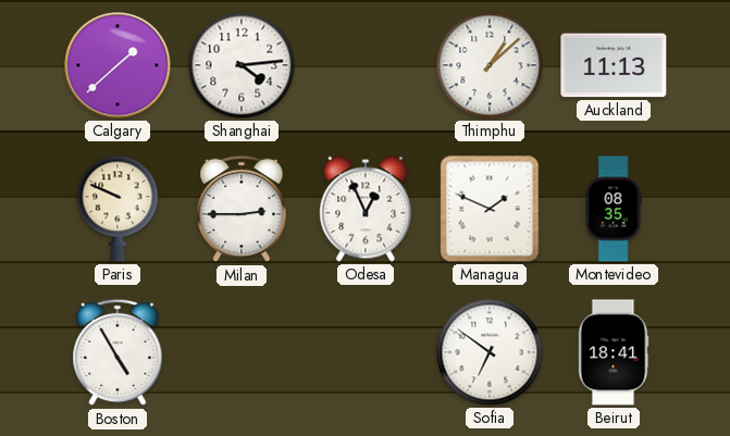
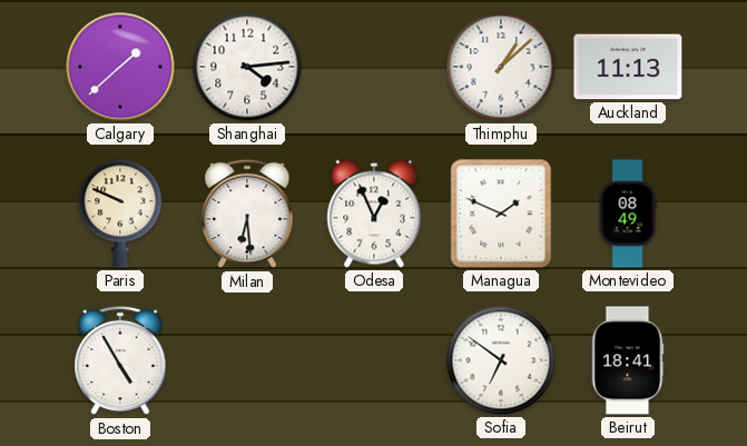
Milan: 2:45 -> 6:29 (247, 214)
Montevideo: 08:35 -> 08:49 (628, 214)
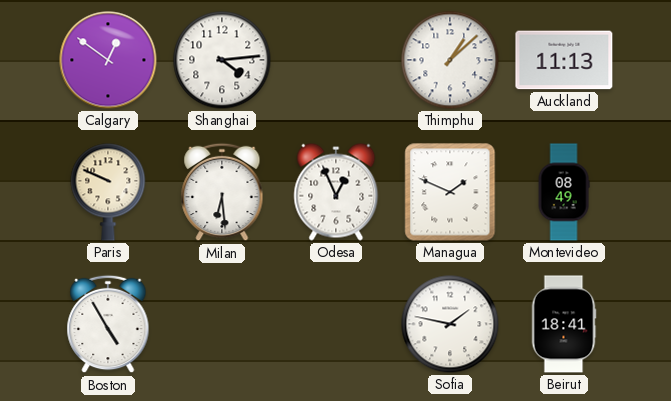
Calgary: 1:38 -> 12:51 (108, 60)
Sofia: 6:51 -> 1:47 (450, 324)
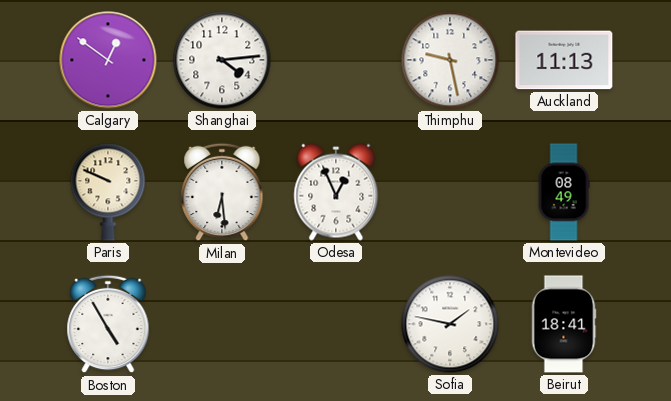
Thimphu: 1:08 -> 9:28 (450, 60)
Managua: 1:49 -> none (450, 192)
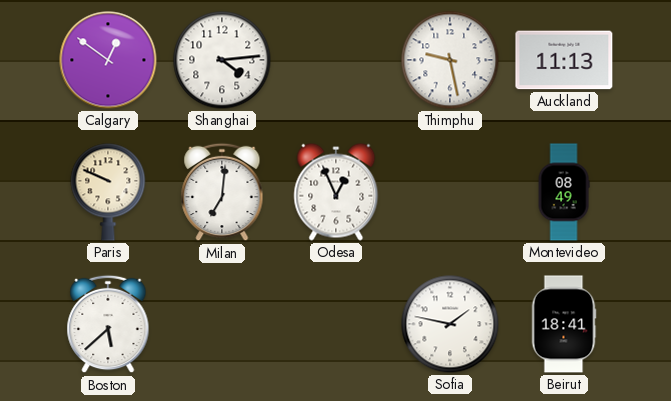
Milan: 6:29 -> 7:01 (222, 192)
Boston: 4:55 -> 5:38 (108, 324)
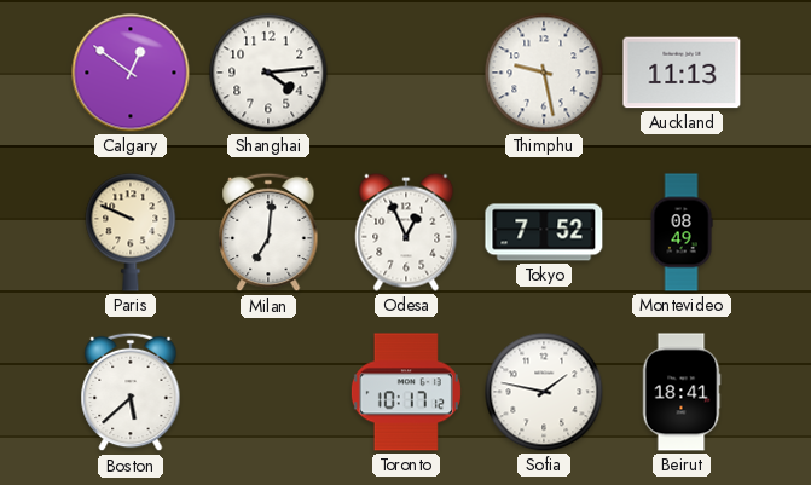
Tokyo: none -> 7:52 (544, 232)
Toronto: none -> 10:17 (406, 392)
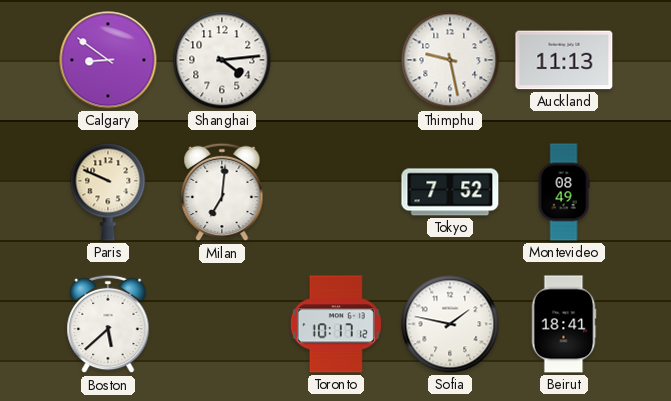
Calgary: 12:51 -> 8:51 (108, 60)
Odesa: 12:56 -> none (406, 232)
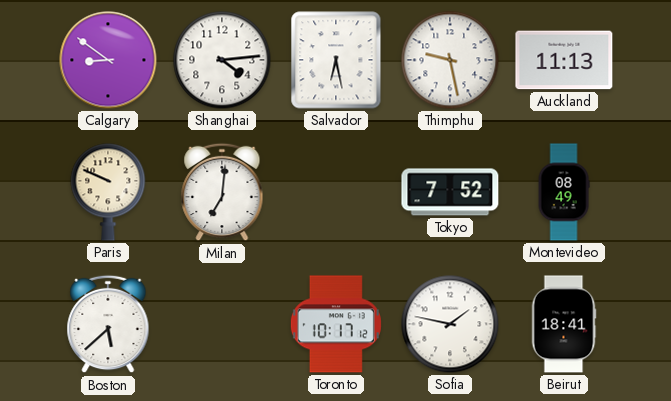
Salvador: none -> 6:28 (336, 60)
